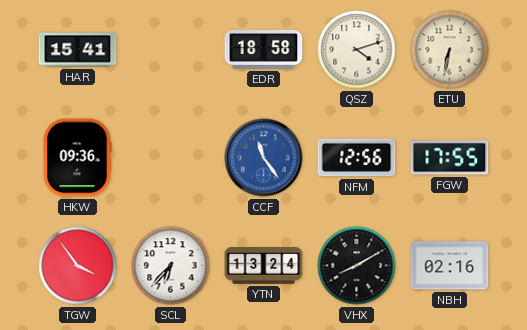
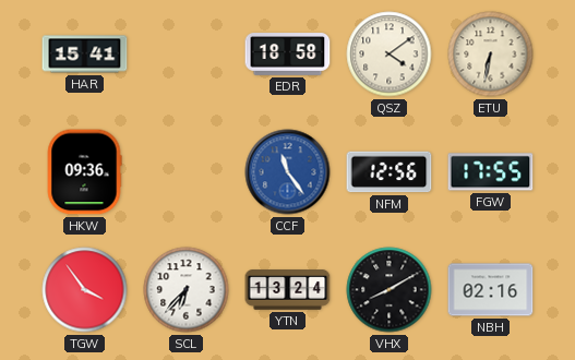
QSZ: 4:12 -> 4:09 (390, 55)
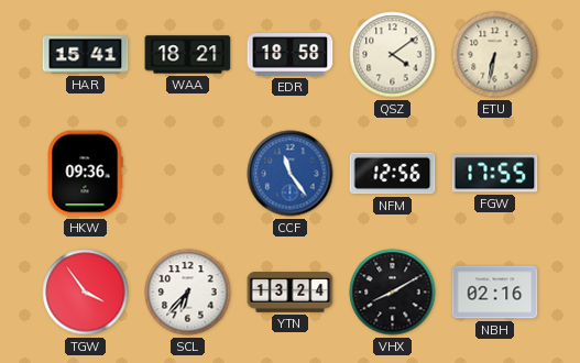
WAA: none -> 18:21 (188, 55)
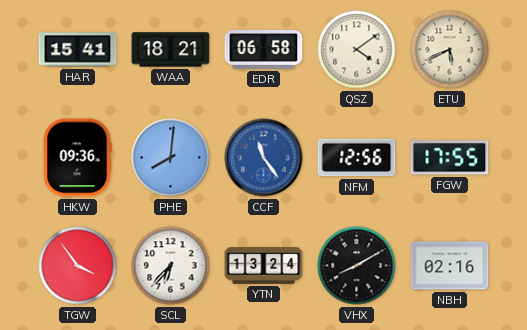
EDR: 18:58 -> 06:58 (264, 50)
ETU: 6:32 -> 5:41 (450, 50)
PHE: none -> 8:01 (171, 158)
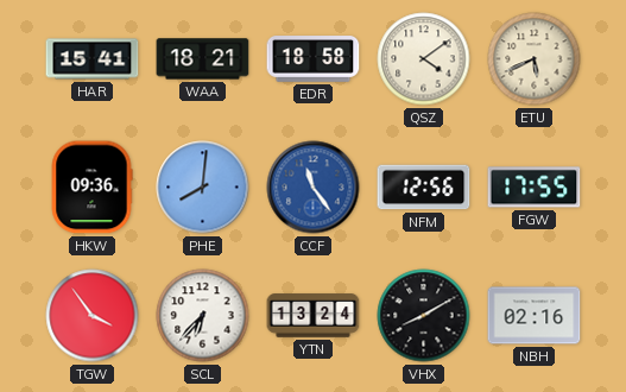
EDR: 06:58 -> 18:58 (314, 59)
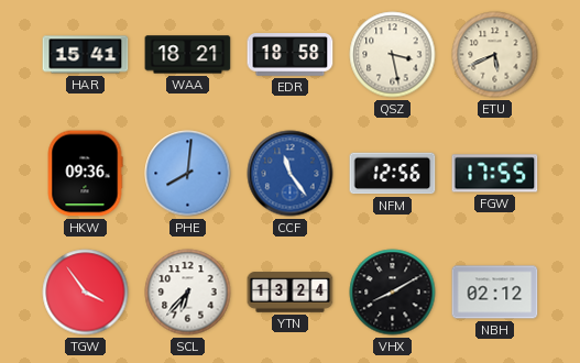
QSZ: 4:09 -> 3:28 (393, 55)
NBH: 02:16 -> 02:12 (495, 293)
